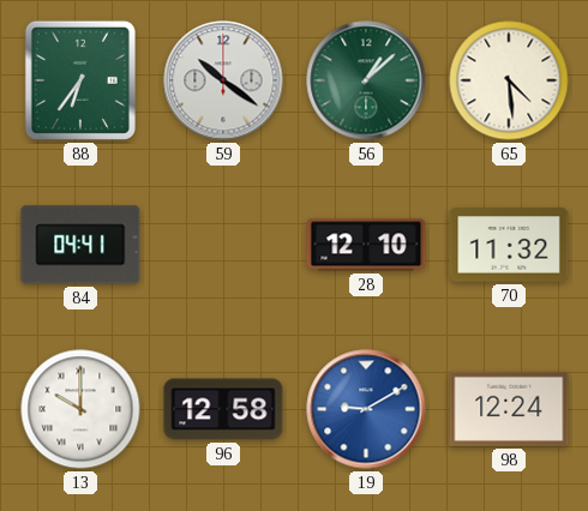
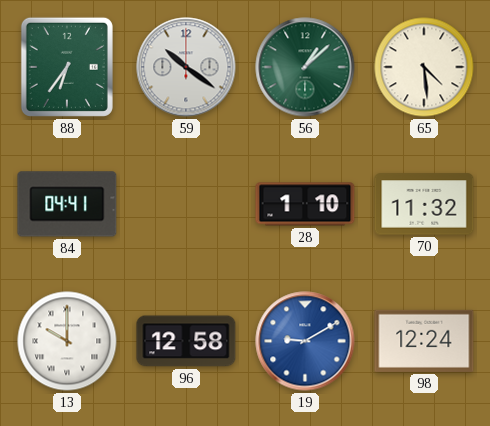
28: 12:10 -> 1:10 (305, 204)
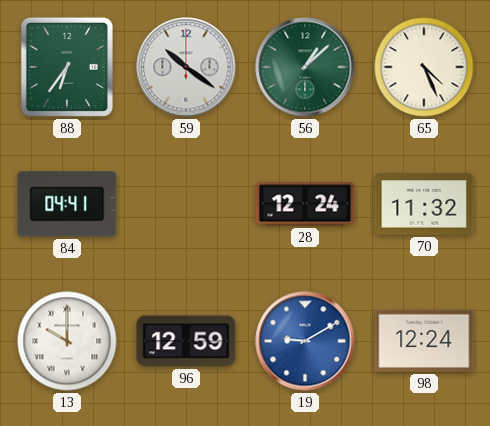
65: 4:29 -> 4:26 (424, 67)
28: 1:10 -> 12:24 (305, 204)
96: 12:58 -> 12:59 (186, 341)
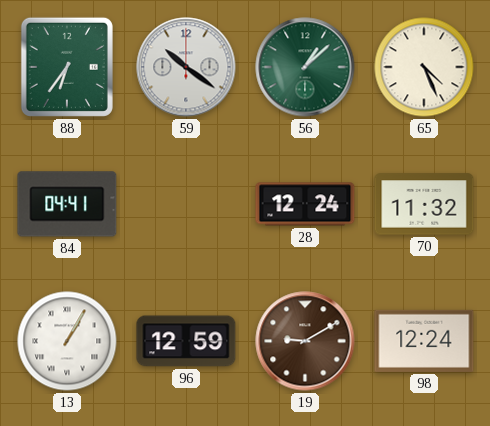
13: 10:00 -> 1:05 (67, 341)
19 dial: blue -> brown (305, 341)
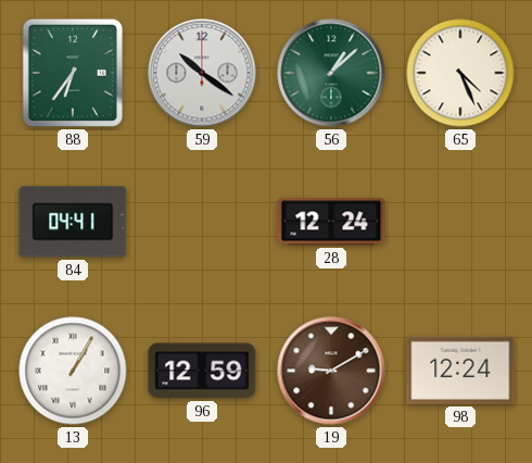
70: 11:32 -> none (424, 204)
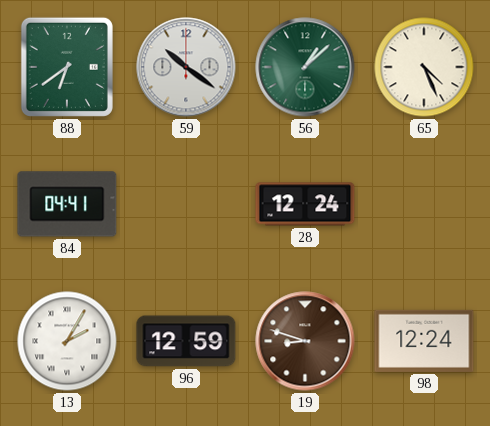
88: 6:36 -> 6:39 (67, 67)
13: 1:05 -> 2:05 (67, 341)
19: 9:10 -> 8:48 (305, 341)
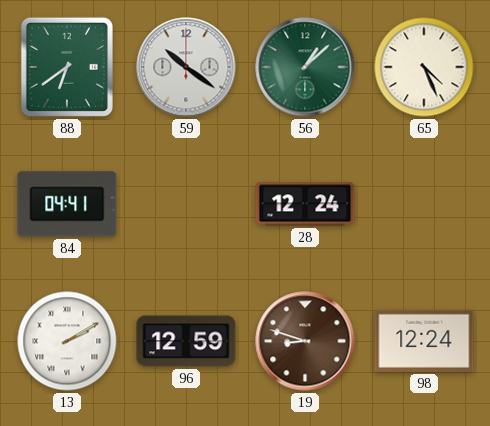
13: 2:05 -> 2:10 (67, 341)
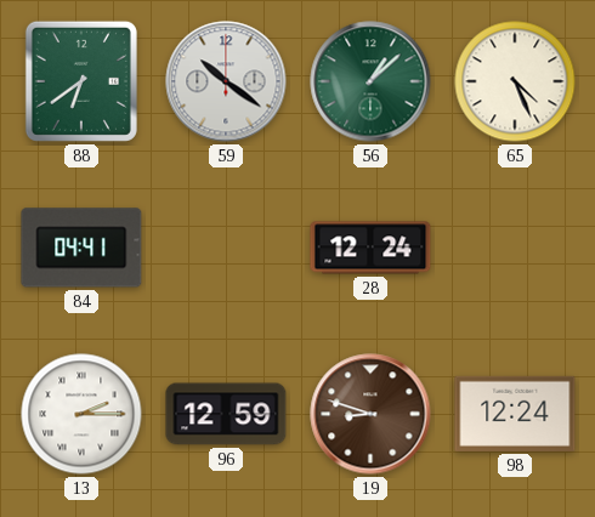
13: 2:10 -> 2:15 (81, 414)
